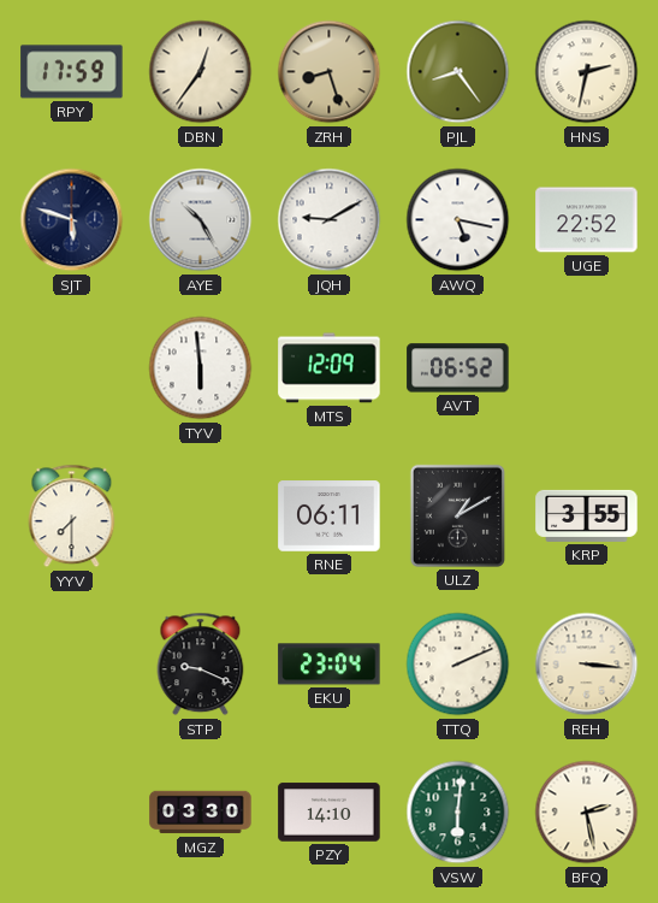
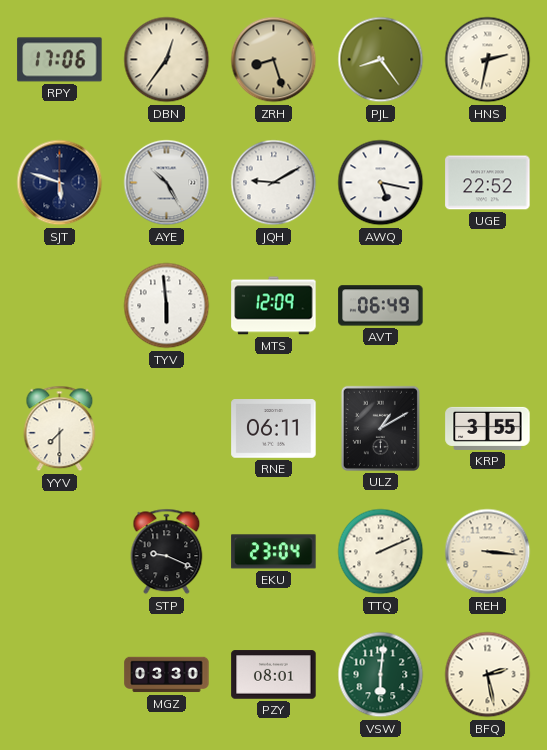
RPY: 17:59 -> 17:06 (60, 60)
AVT: 06:52 -> 06:49 (381, 306)
PZY: 14:10 -> 08:01 (274, 675)
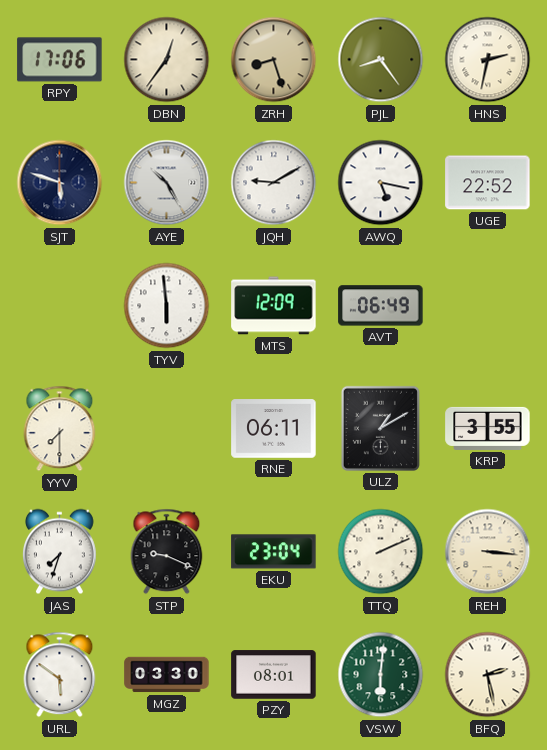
JAS: none -> 7:33 (60, 552)
URL: none -> 5:51 (60, 675)
